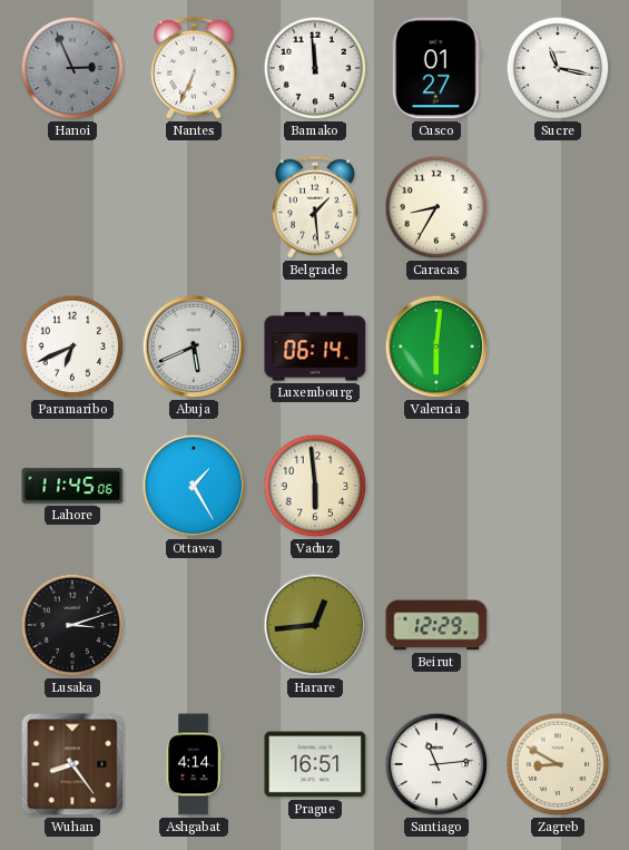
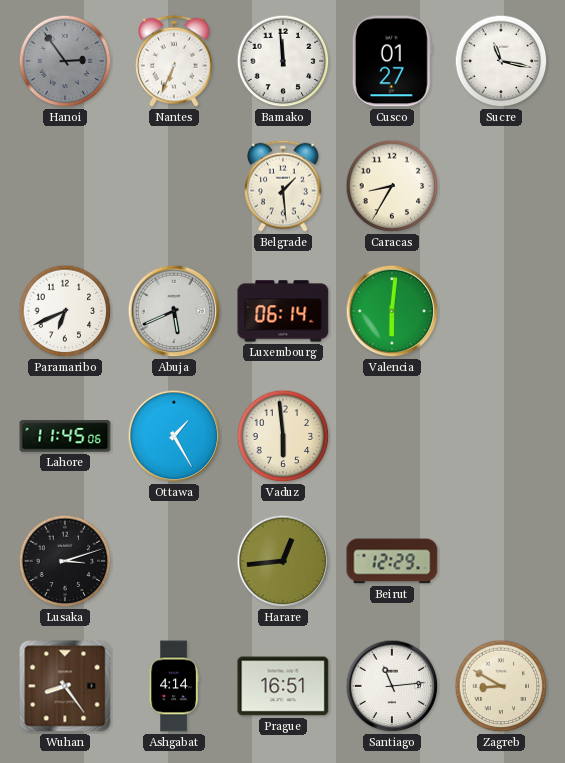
Hanoi: 2:56 -> 2:54 (65, 61)
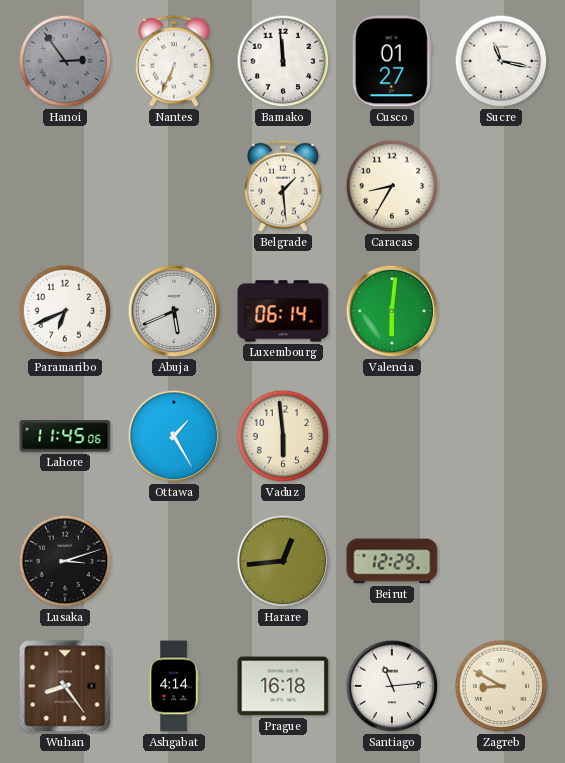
Prague: 16:51 -> 16:18 (283, 686)
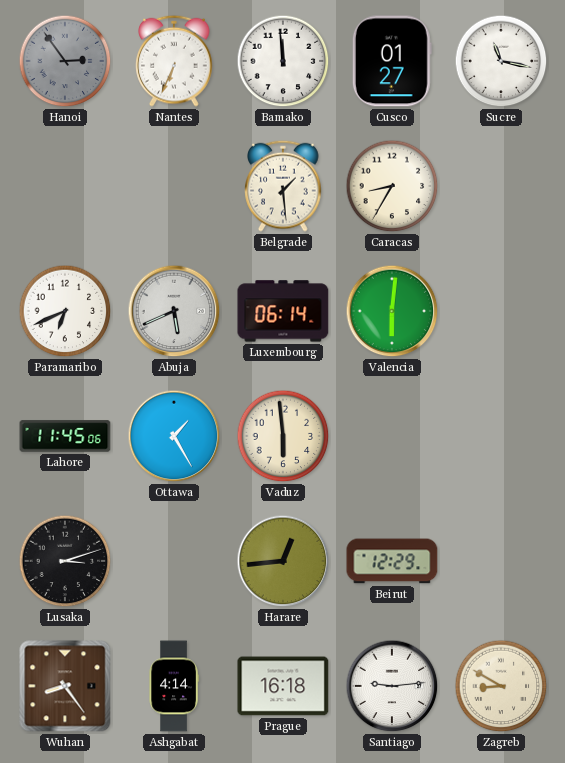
Santiago: 11:14 -> 9:14 (392, 686)
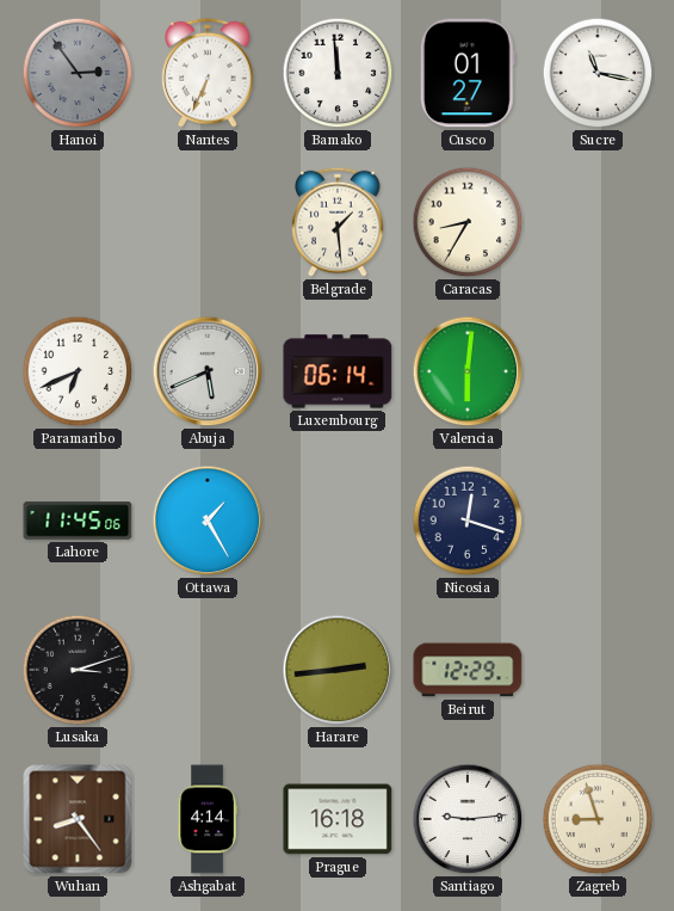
Vaduz: 5:59 -> none (283, 436)
Nicosia: none -> 12:18 (468, 521)
Harare: 12:44 -> 2:44 (338, 670)
Zagreb: 8:50 -> 8:57 (598, 819)
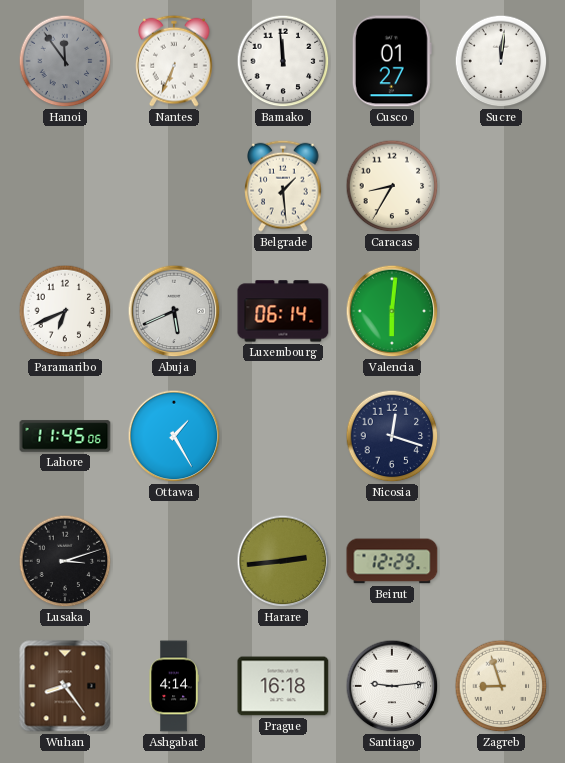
Hanoi: 2:54 -> 11:54 (65, 61)
Sucre: 11:17 -> 12:01 (501, 61)
